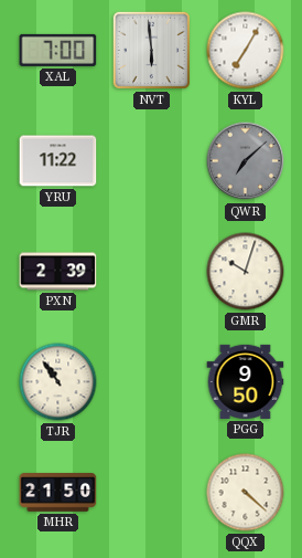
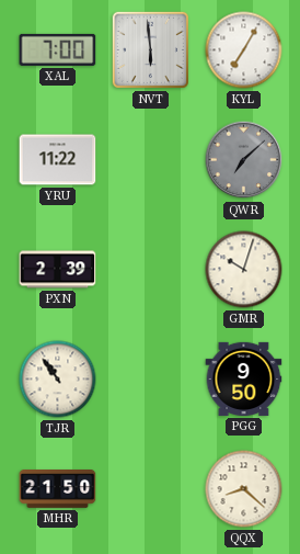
QQX: 4:22 -> 8:22 (244, 489)
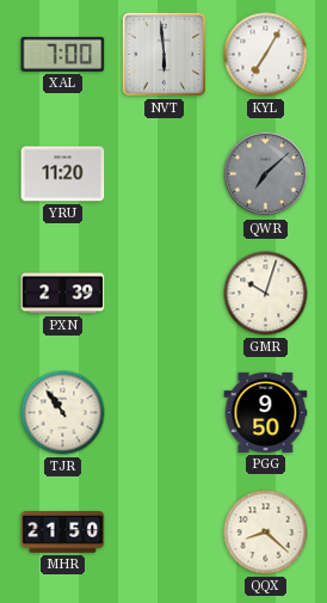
YRU: 11:22 -> 11:20 (63, 174)
